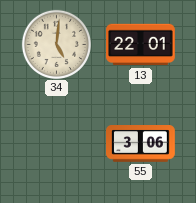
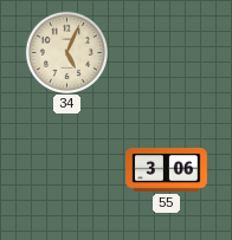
34: 5:01 -> 5:04 (66, 52)
13: 22:01 -> none (141, 45)
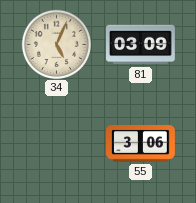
81: none -> 03:09 (141, 45)
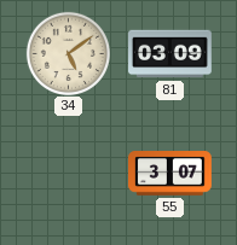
34: 5:04 -> 5:09 (68, 53)
55: 3:06 -> 3:07 (170, 174)
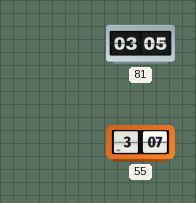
34: 5:09 -> none (68, 53)
81: 03:09 -> 03:05 (141, 45)
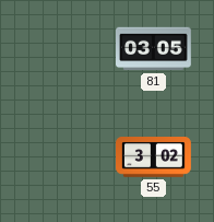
55: 3:07 -> 3:02 (154, 157)
